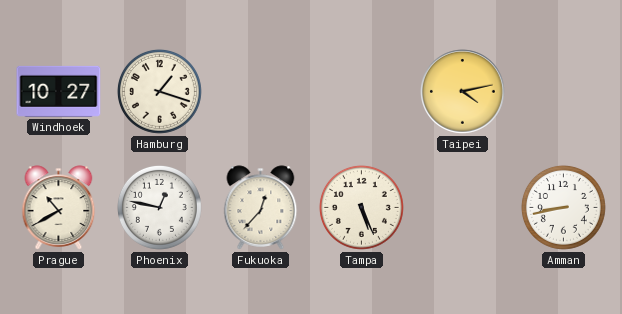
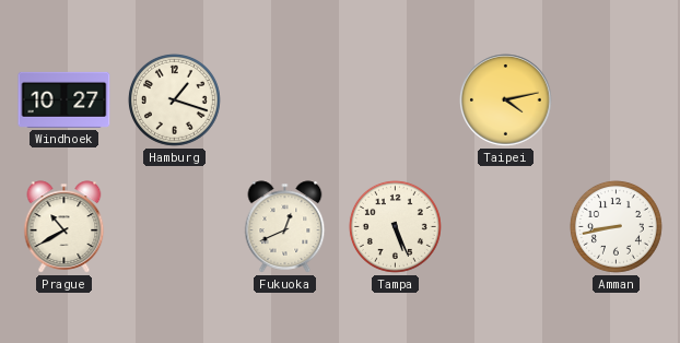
Phoenix: 12:47 -> none (159, 207)
Fukuoka: 12:37 -> 12:41 (285, 227)
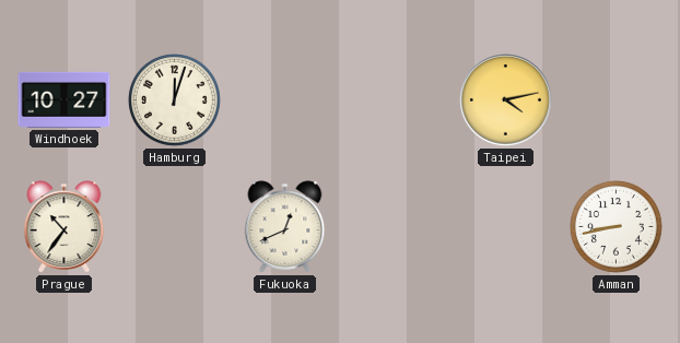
Hamburg: 1:18 -> 12:03 (174, 99)
Prague: 10:40 -> 10:36 (65, 227)
Tampa: 5:26 -> none (395, 226)
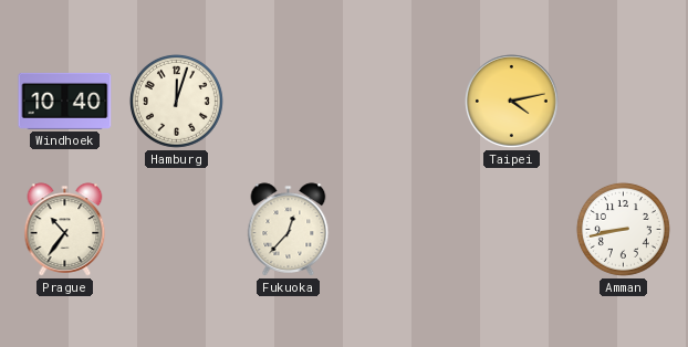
Windhoek: 10:27 -> 10:40 (65, 101)
Fukuoka: 12:41 -> 12:37 (289, 230)
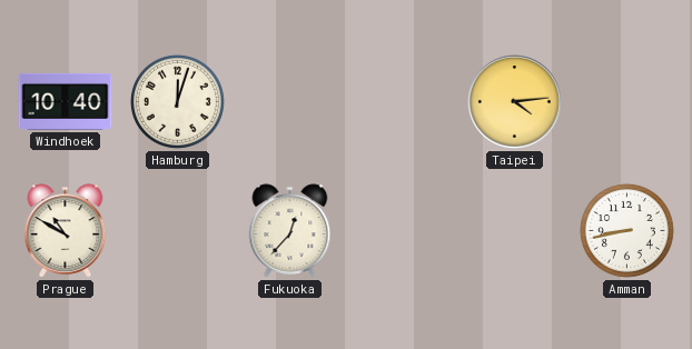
Taipei: 4:13 -> 4:14 (515, 102)
Prague: 10:36 -> 10:50 (66, 231)
